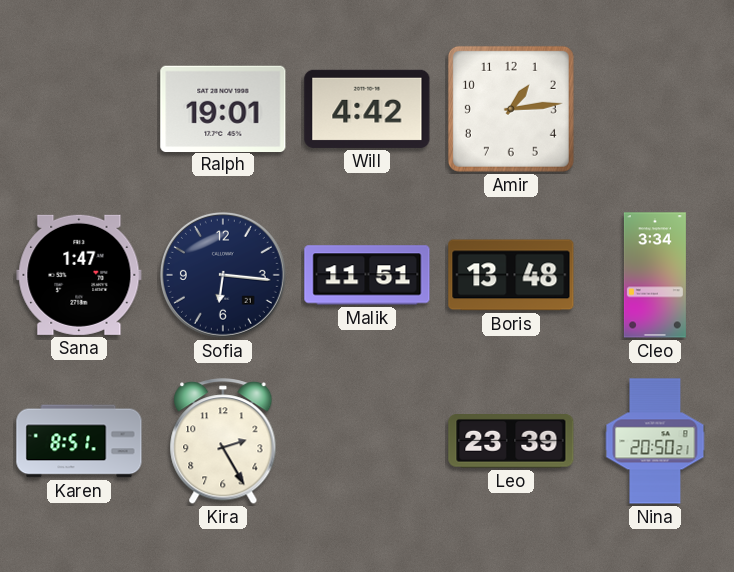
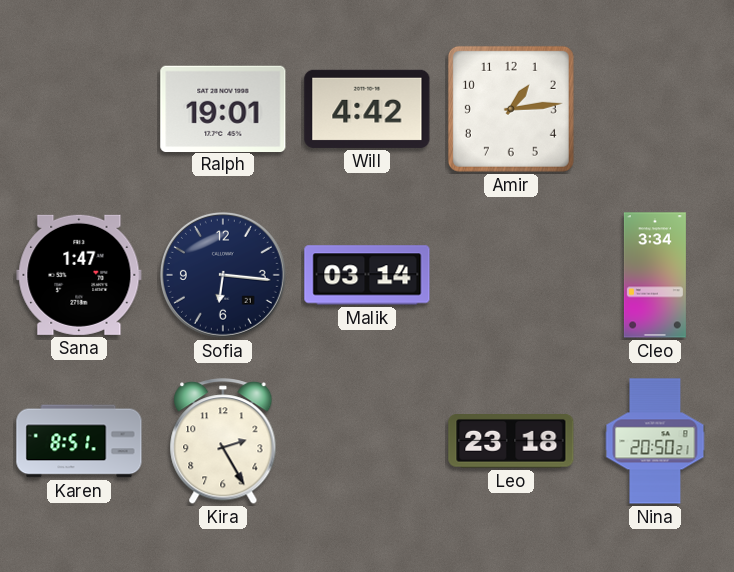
Malik: 11:51 -> 03:14 (367, 275)
Boris: 13:48 -> none (511, 275)
Leo: 23:39 -> 23:18 (511, 442)
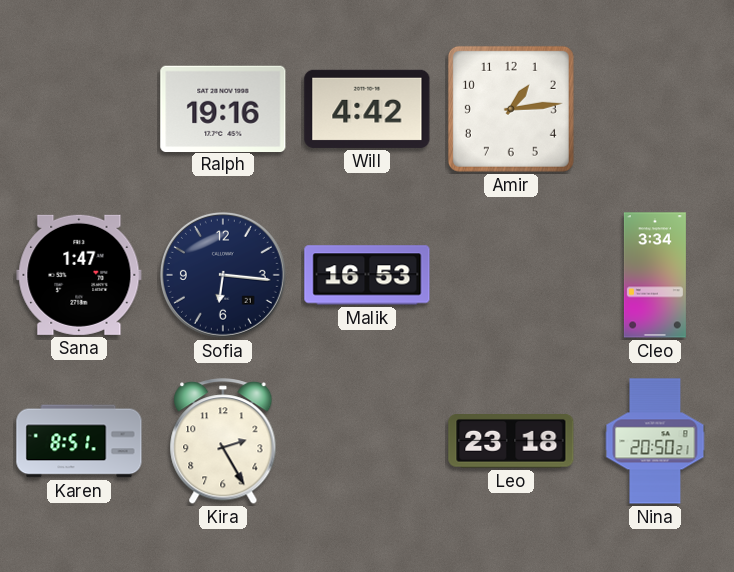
Ralph: 19:01 -> 19:16 (223, 108)
Malik: 03:14 -> 16:53 (367, 275)
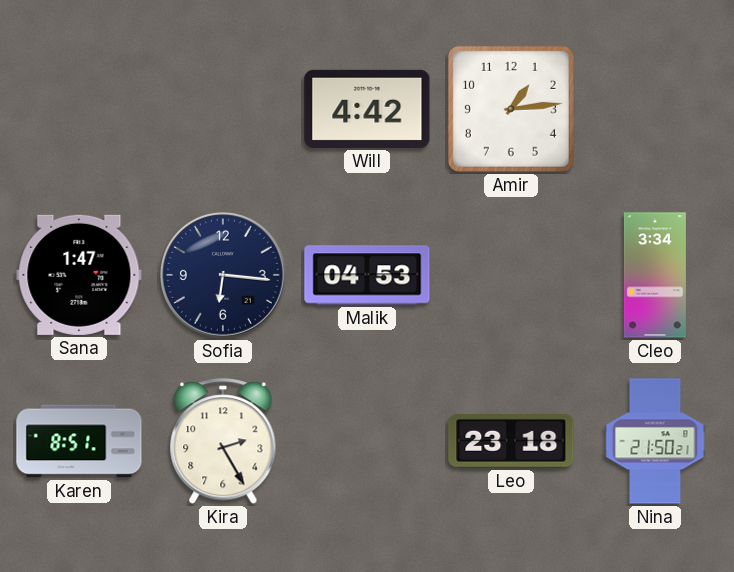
Ralph: 19:16 -> none (223, 108)
Malik: 16:53 -> 04:53 (367, 275)
Nina: 20:50 -> 21:50 (655, 441)
